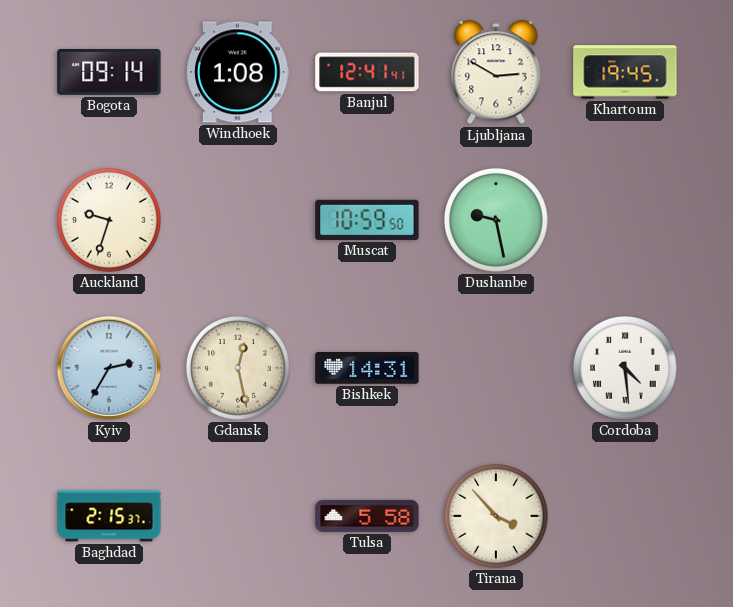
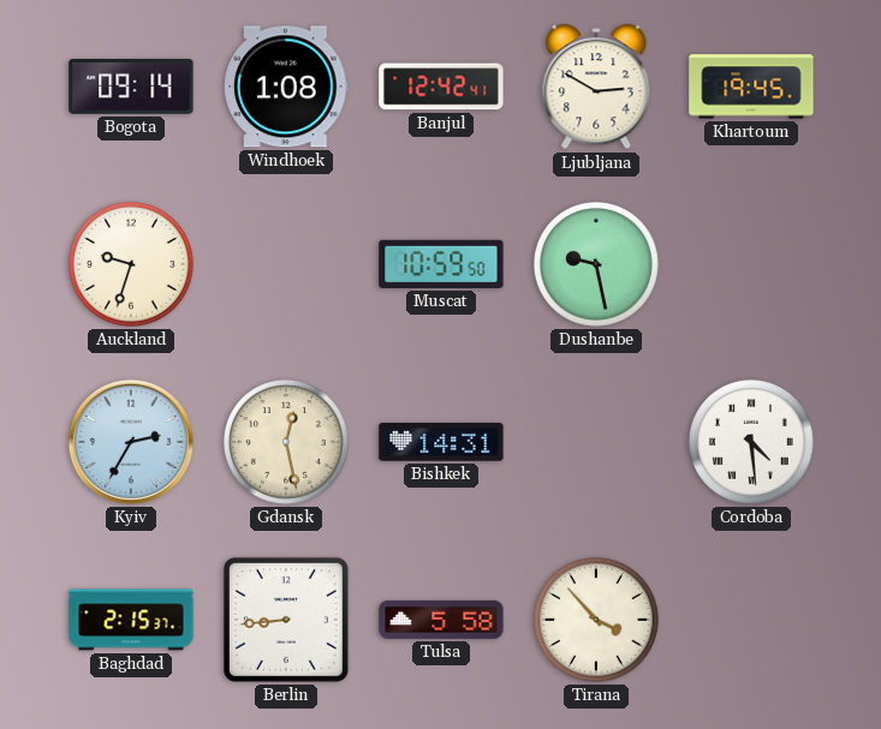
Banjul: 12:41 -> 12:42 (441, 86)
Berlin: none -> 8:44 (286, 620)
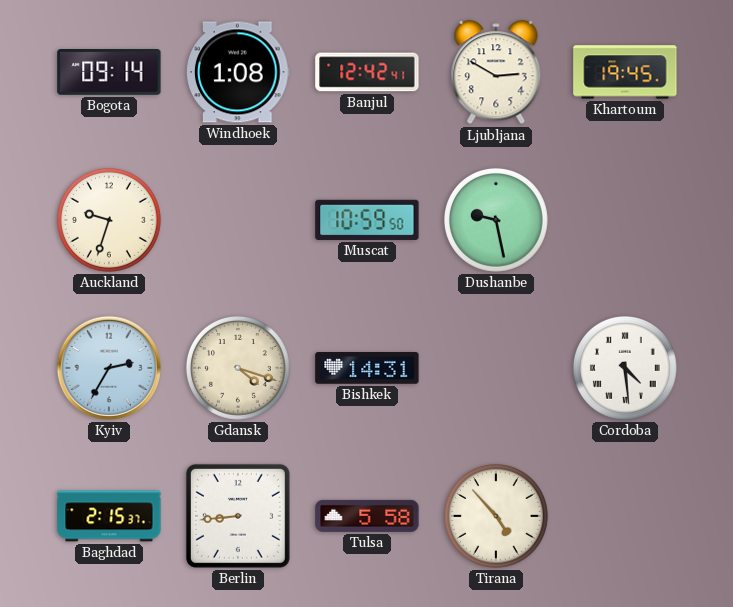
Gdansk: 12:28 -> 4:18 (238, 368)
Tirana: 3:53 -> 4:53 (496, 516)
